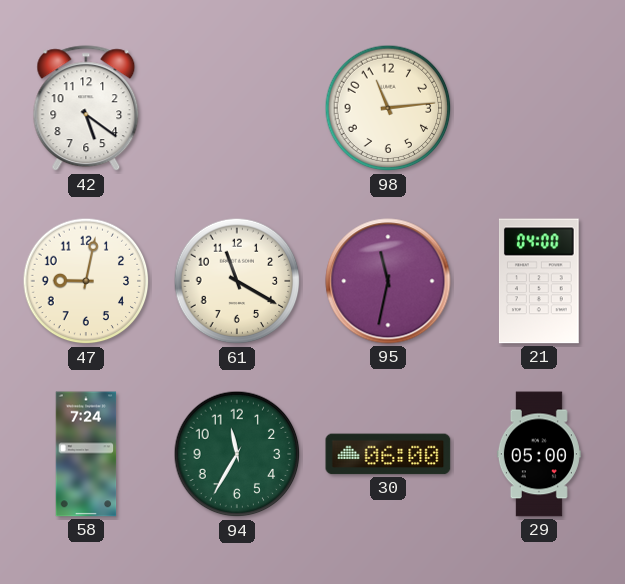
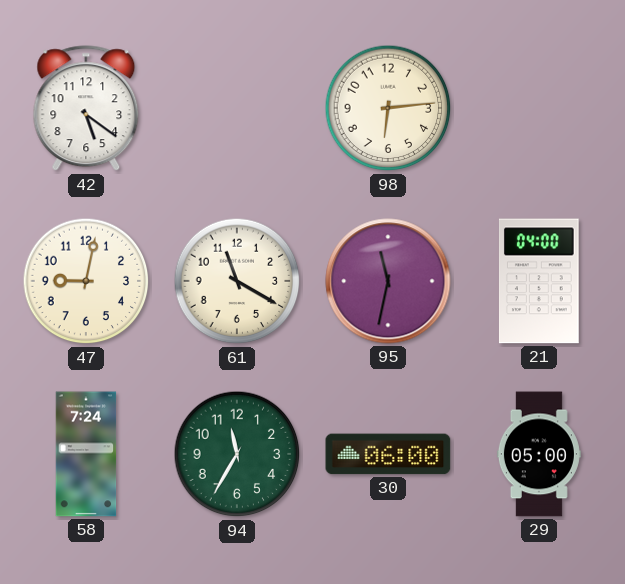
98: 11:14 -> 6:14 (388, 108)
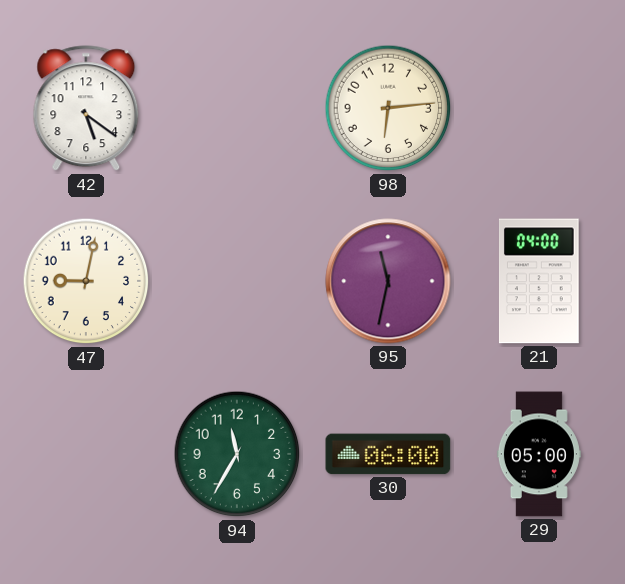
61: 11:20 -> none (237, 281)
58: 7:24 -> none (86, 454)
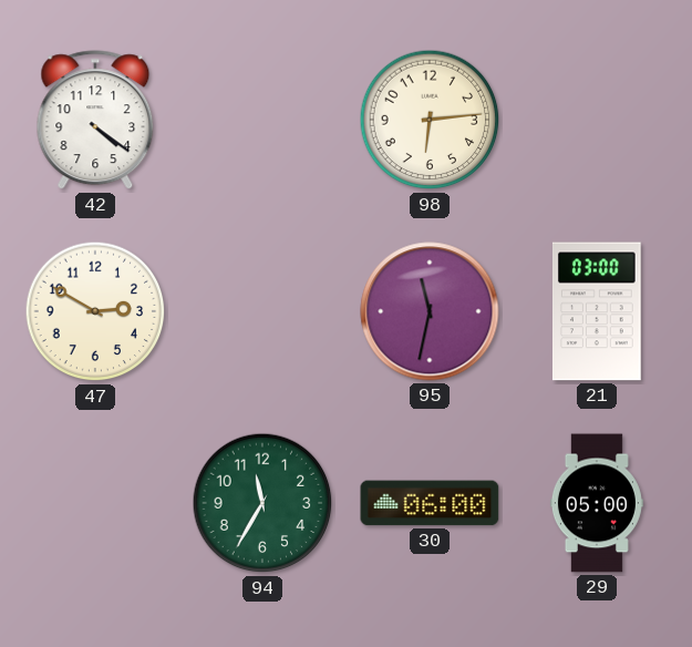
42: 5:21 -> 4:21 (95, 121)
47: 9:02 -> 2:50 (95, 311)
21: 04:00 -> 03:00 (597, 311)
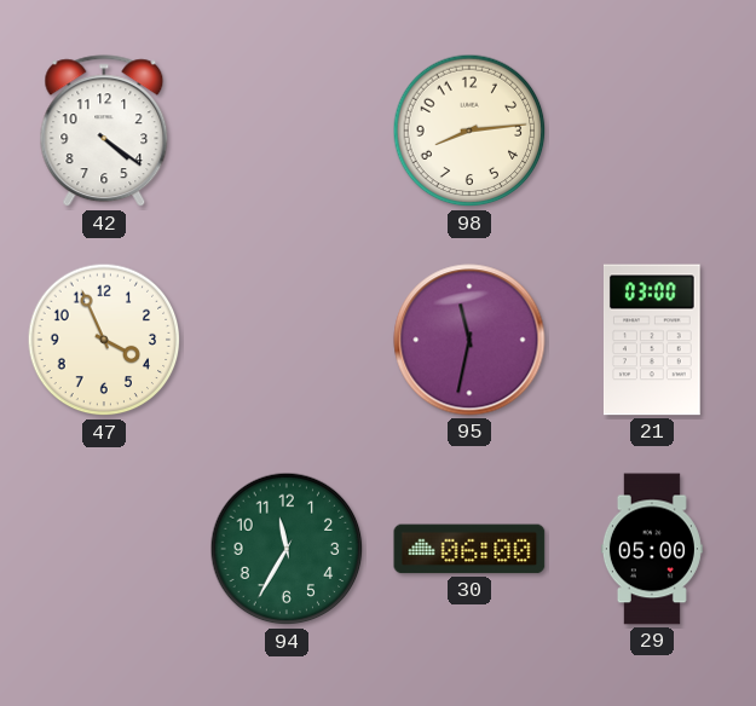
98: 6:14 -> 8:14 (469, 131)
47: 2:50 -> 3:56 (104, 340)
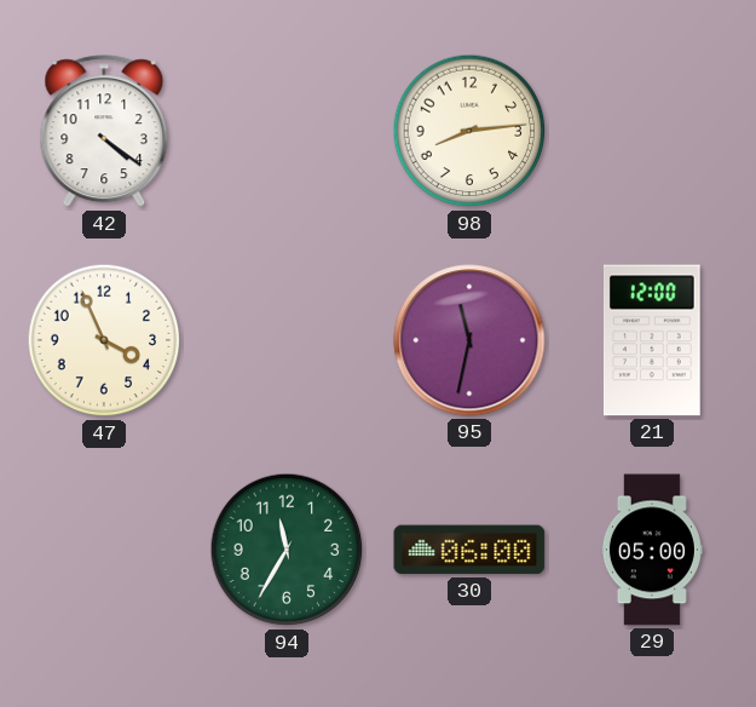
21: 03:00 -> 12:00 (652, 340)
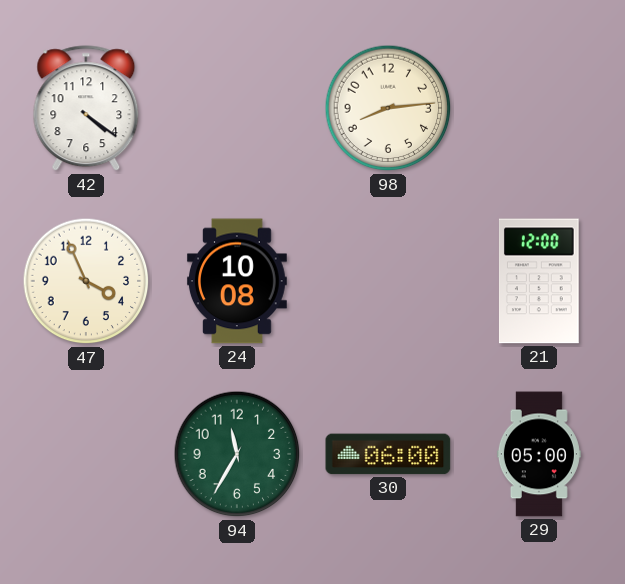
24: none -> 10:08 (237, 281)
95: 11:32 -> none (469, 340)
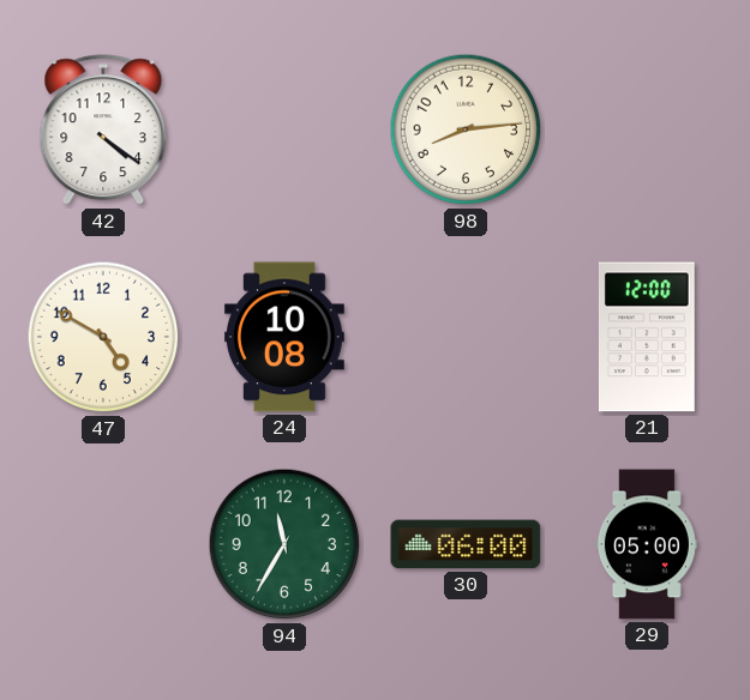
47: 3:56 -> 4:50 (103, 337)
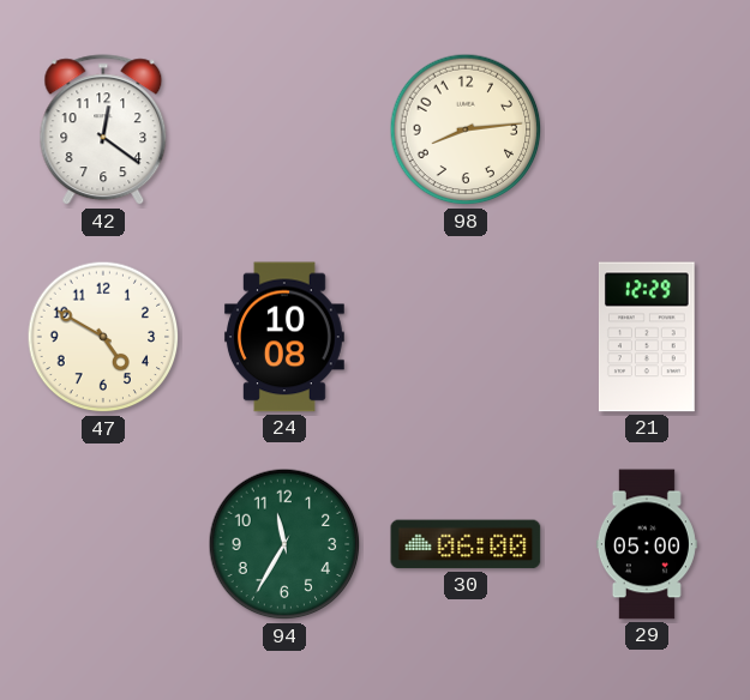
42: 4:21 -> 12:21 (103, 131)
21: 12:00 -> 12:29 (647, 337)
